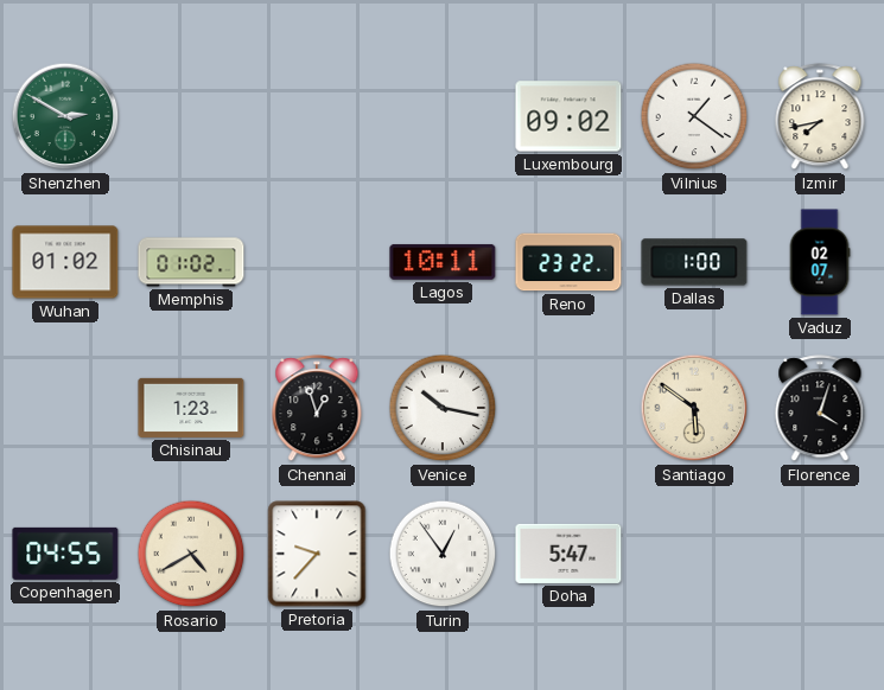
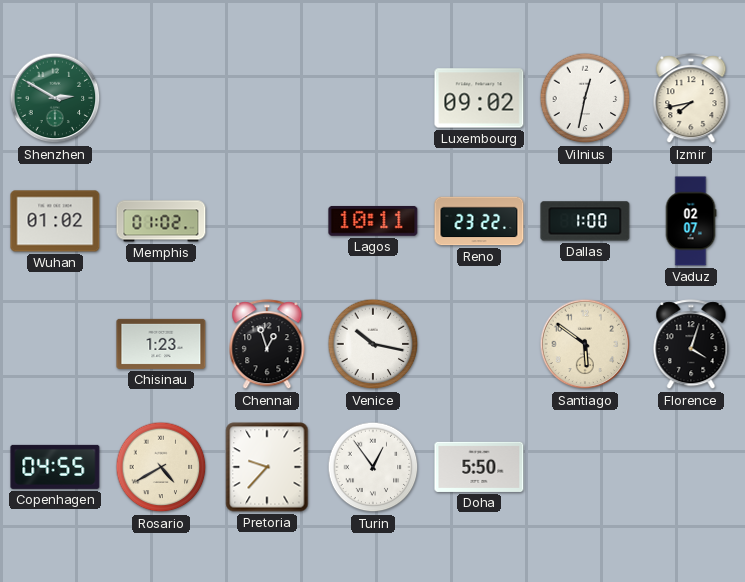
Vilnius: 1:21 -> 12:32 (585, 98)
Doha: 5:47 -> 5:50 (479, 467)
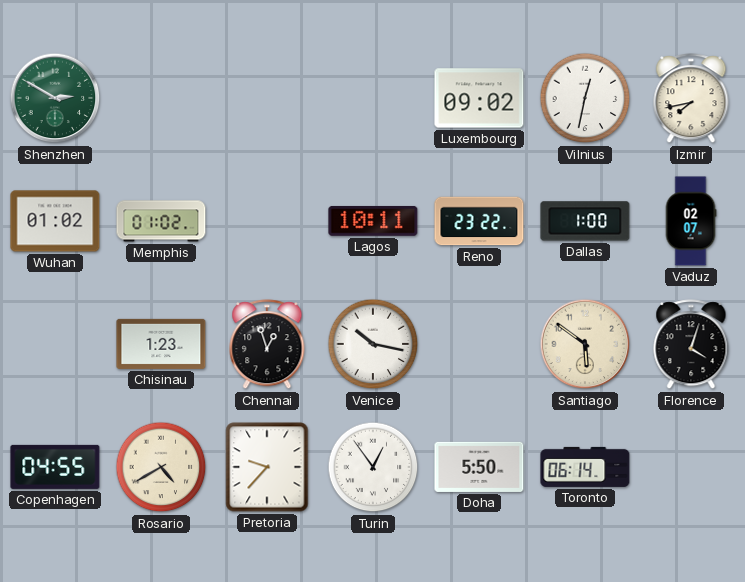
Toronto: none -> 06:14 (585, 467)
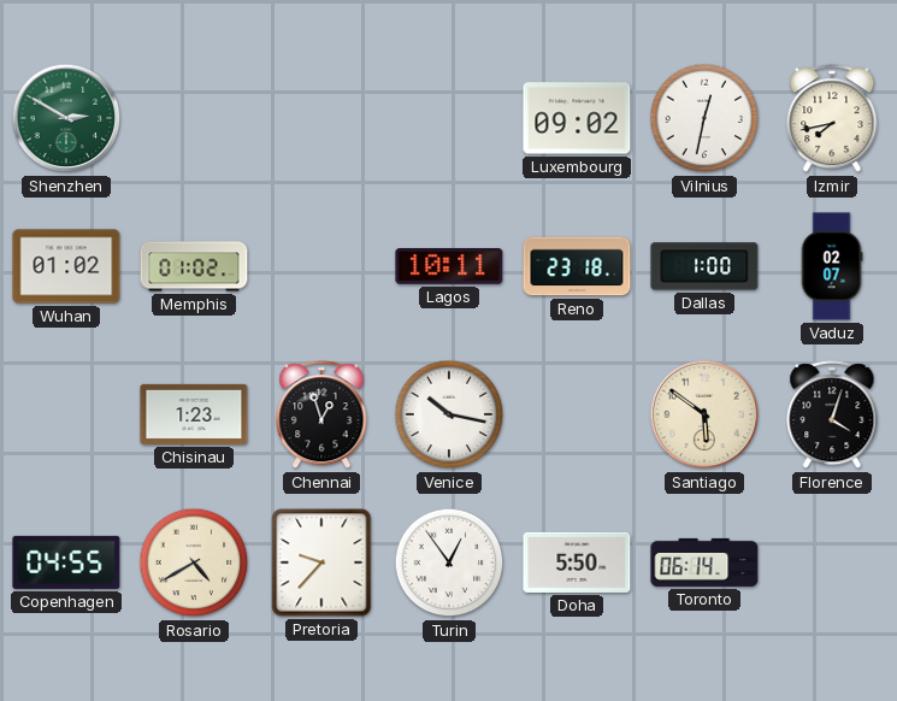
Reno: 23:22 -> 23:18 (577, 266)
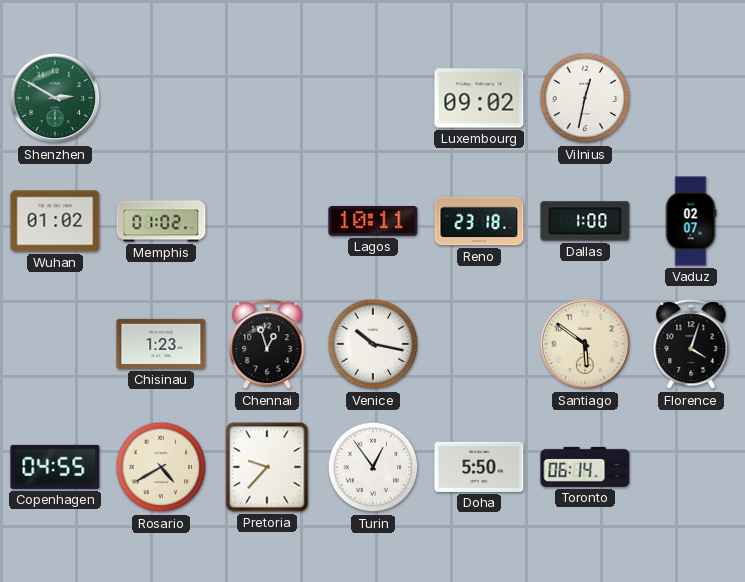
Izmir: 7:43 -> none (832, 119)
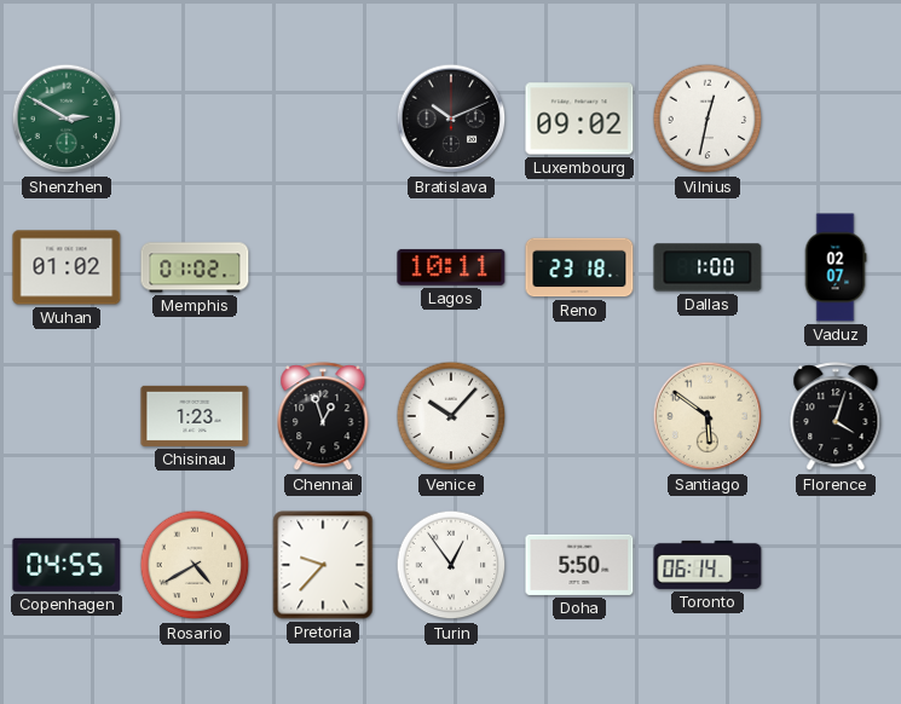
Bratislava: none -> 10:11 (451, 119)
Venice: 10:17 -> 10:07 (451, 416)
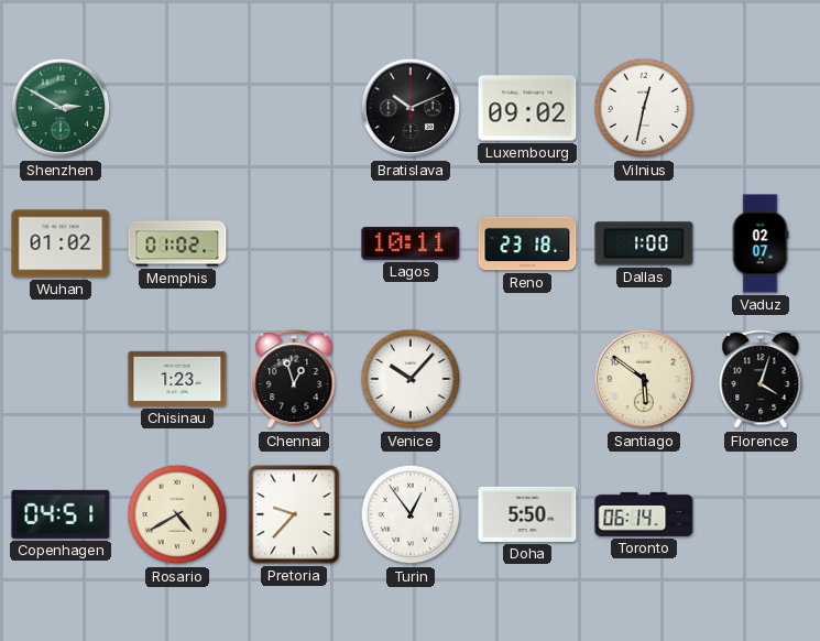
Copenhagen: 04:55 -> 04:51 (61, 514)
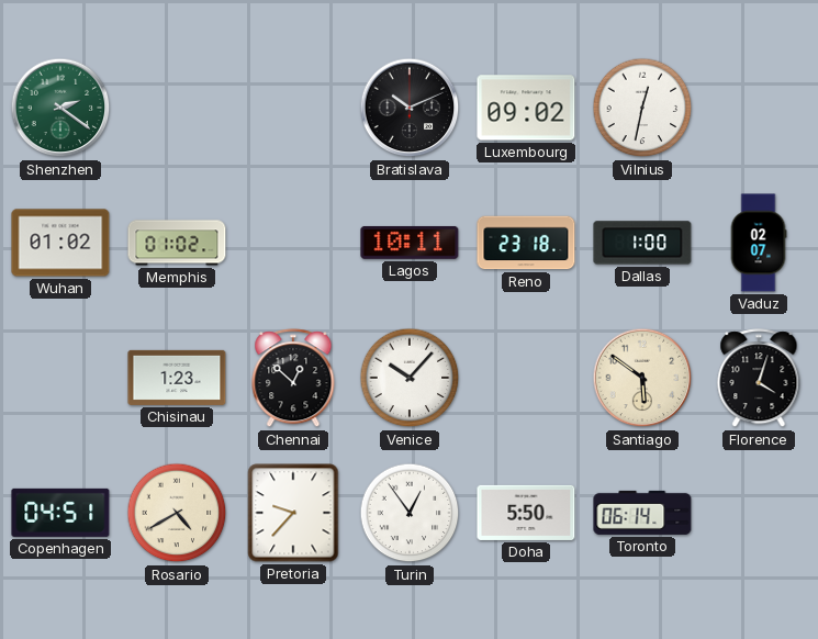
Shenzhen: 2:50 -> 2:21 (60, 108)
Chennai: 12:57 -> 12:52 (293, 379)
